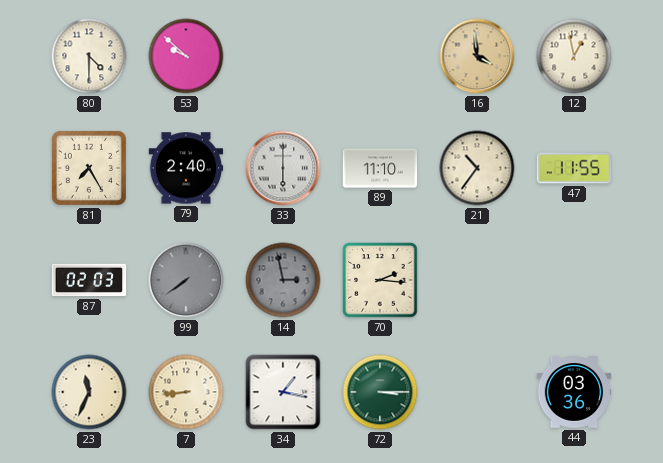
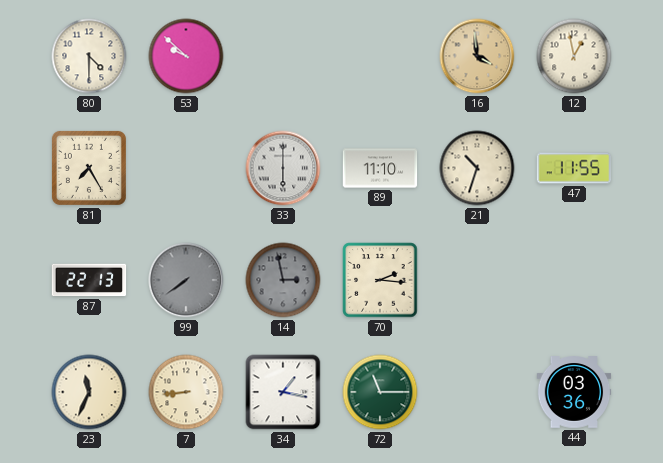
79: 2:40 -> none (186, 168)
21: 10:36 -> 10:33 (477, 168)
87: 02:03 -> 22:13 (89, 280)
72: 3:15 -> 11:15 (380, 392)
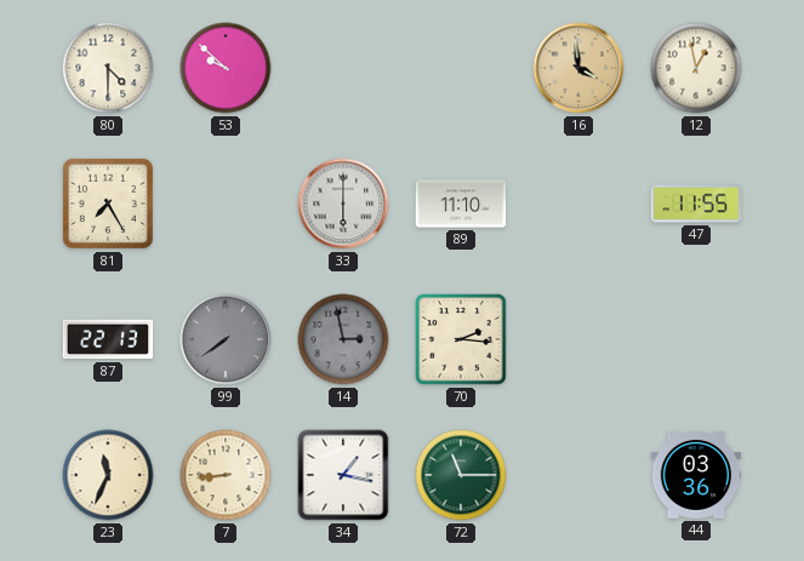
21: 10:33 -> none (477, 168)
